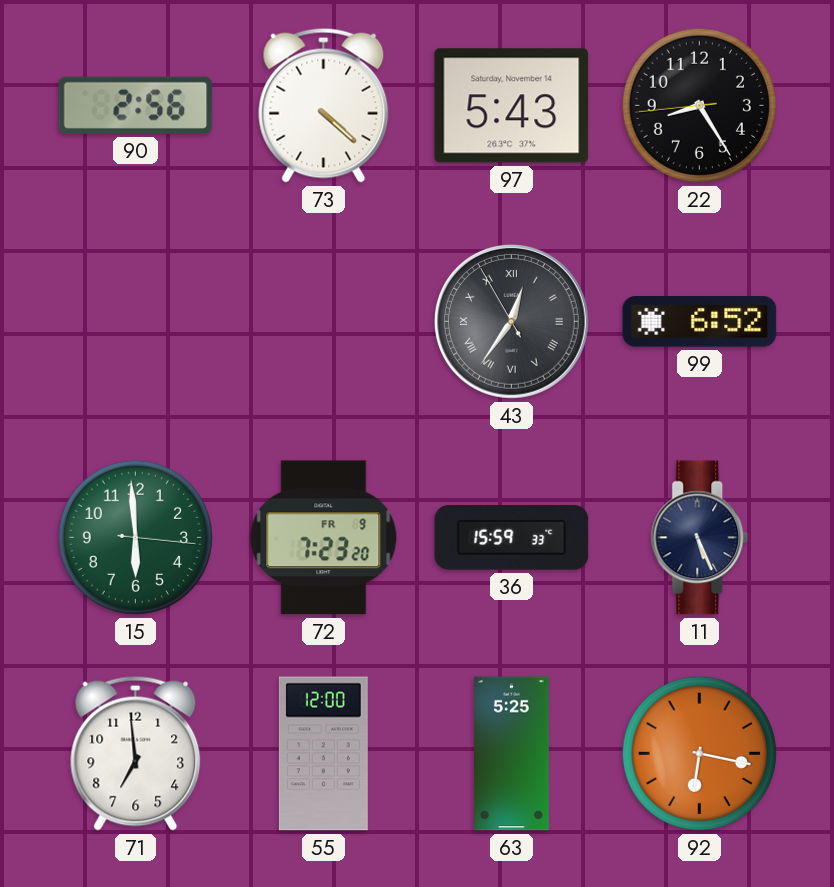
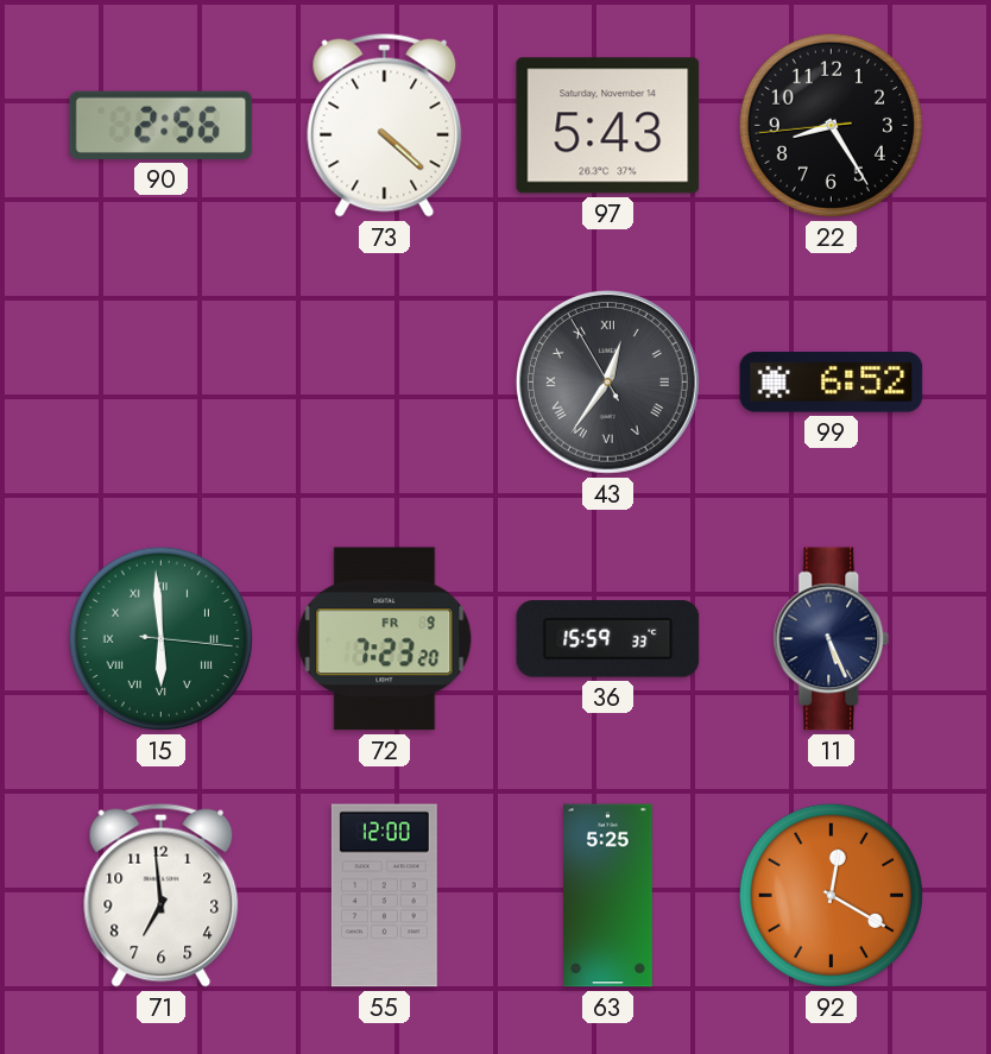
15 numerals: Arabic -> Roman (160, 638)
92: 6:17 -> 12:20 (831, 895)
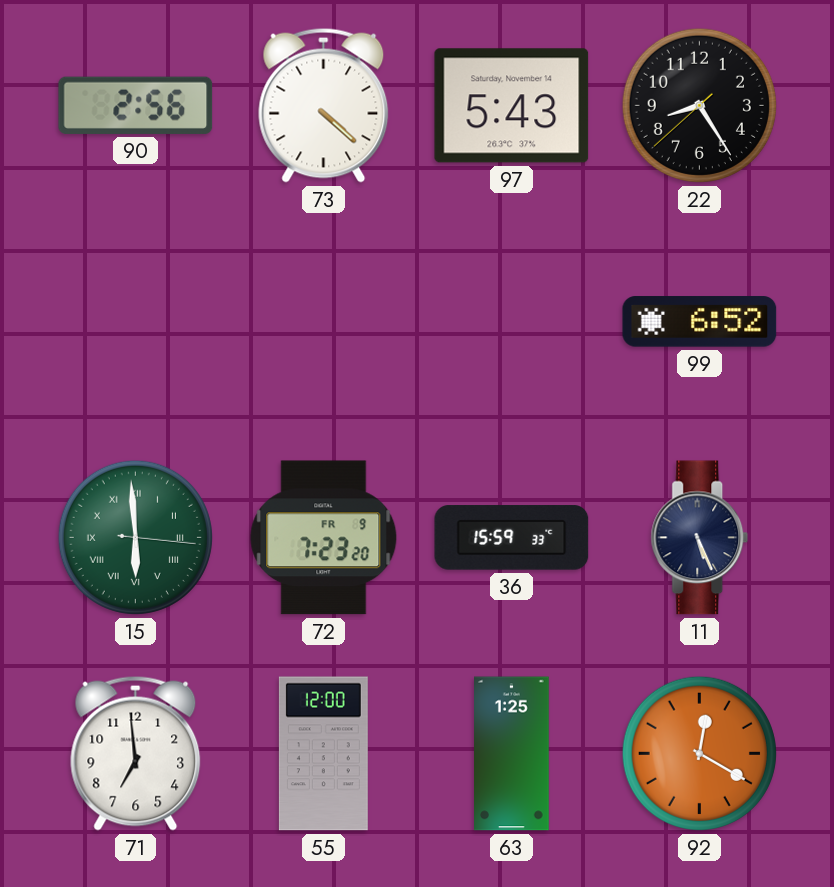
22: 8:24:44 -> 8:24:38 (699, 105)
43: 12:35 -> none (607, 381)
63: 5:25 -> 1:25 (512, 754)
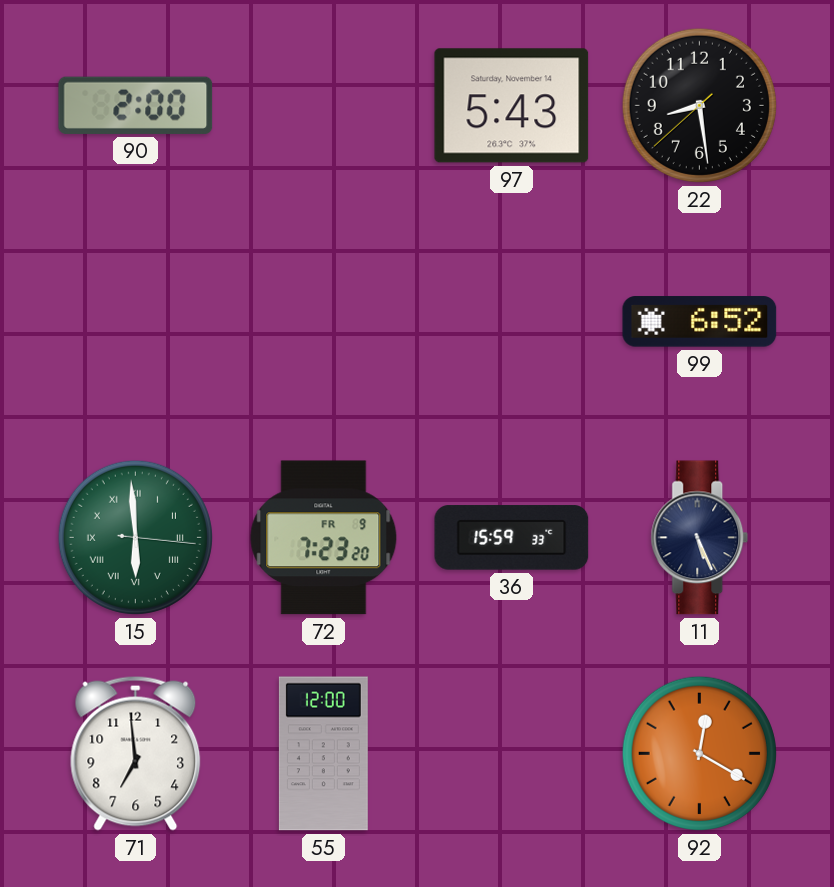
90: 2:56 -> 2:00 (136, 105)
73: 4:22 -> none (324, 105)
22: 8:24 -> 8:28 (699, 105)
63: 1:25 -> none (512, 754)
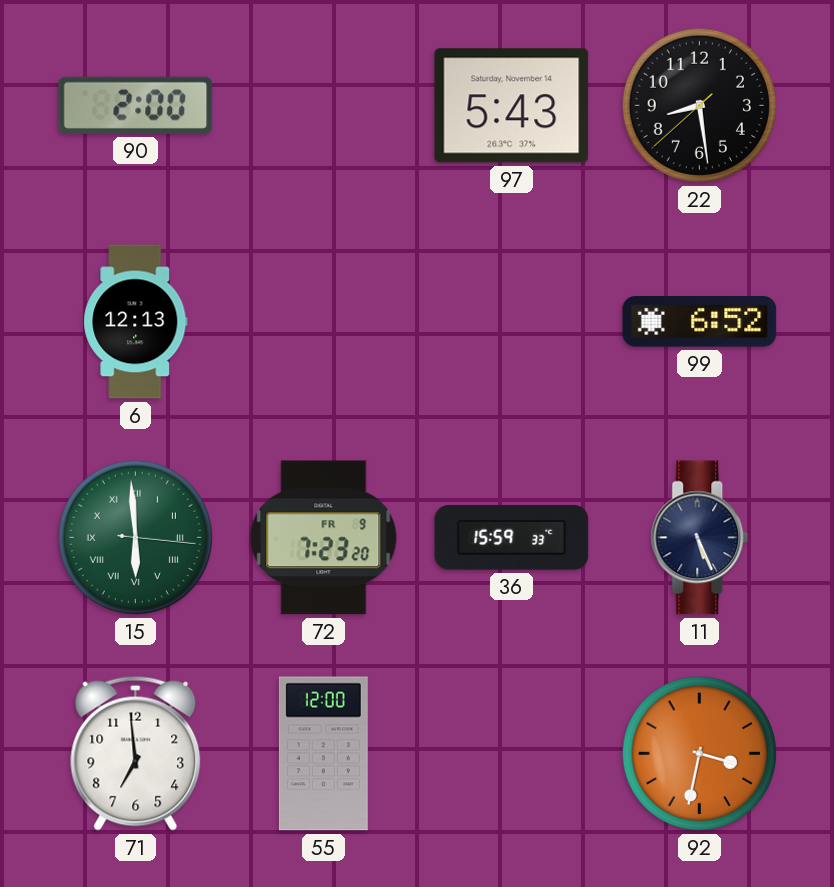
6: none -> 12:13 (136, 322)
92: 12:20 -> 3:32 (699, 753)
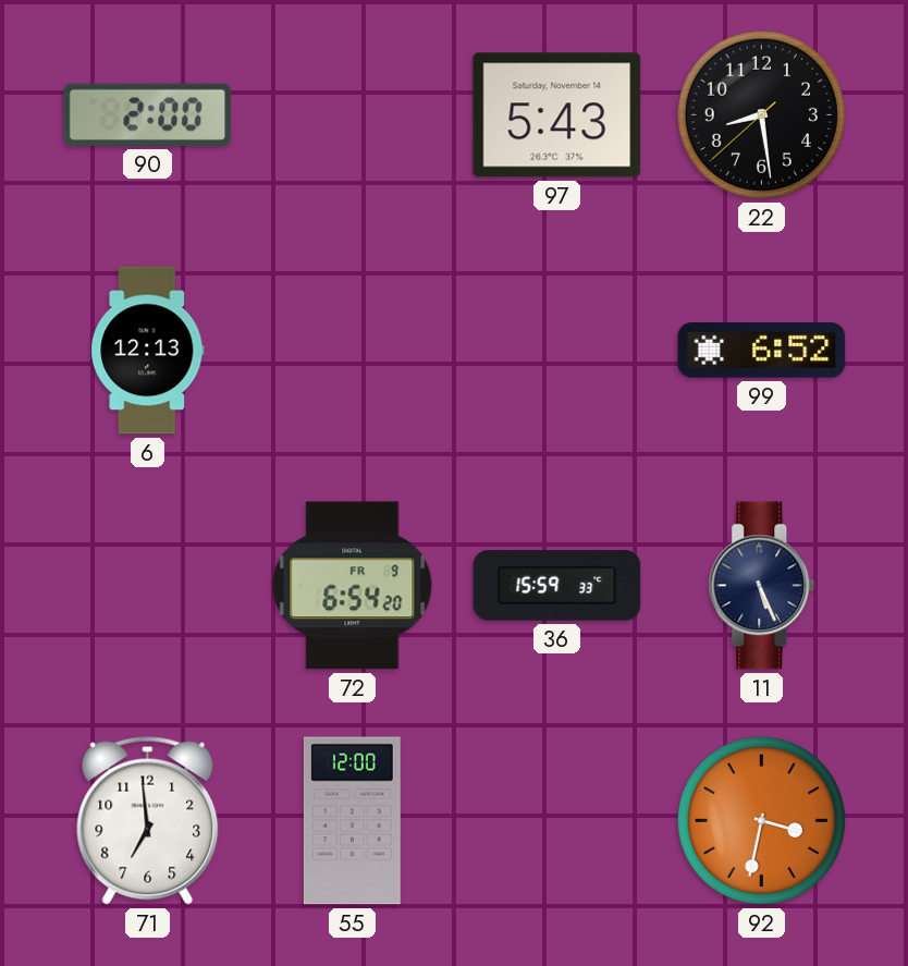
15: 5:59 -> none (135, 537)
72: 7:23 -> 6:54 (353, 586)
